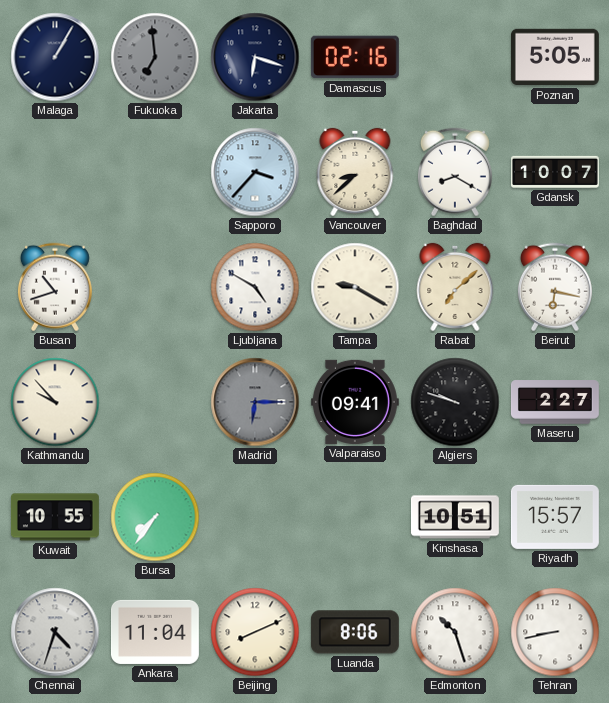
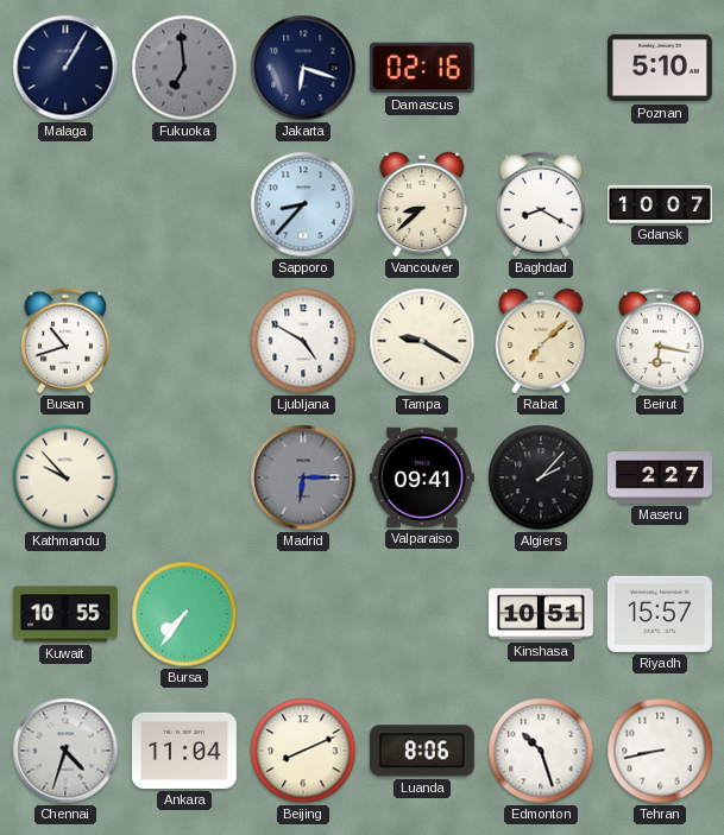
Poznan: 5:05 -> 5:10 (660, 68)
Sapporo: 3:37 -> 8:37 (303, 204)
Algiers: 9:48 -> 2:07 (541, 477)
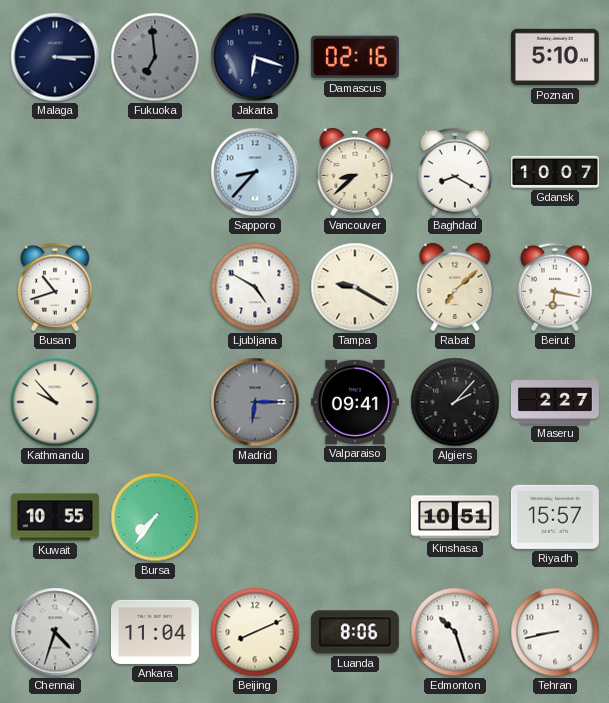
Malaga: 1:05 -> 3:15 (55, 57)
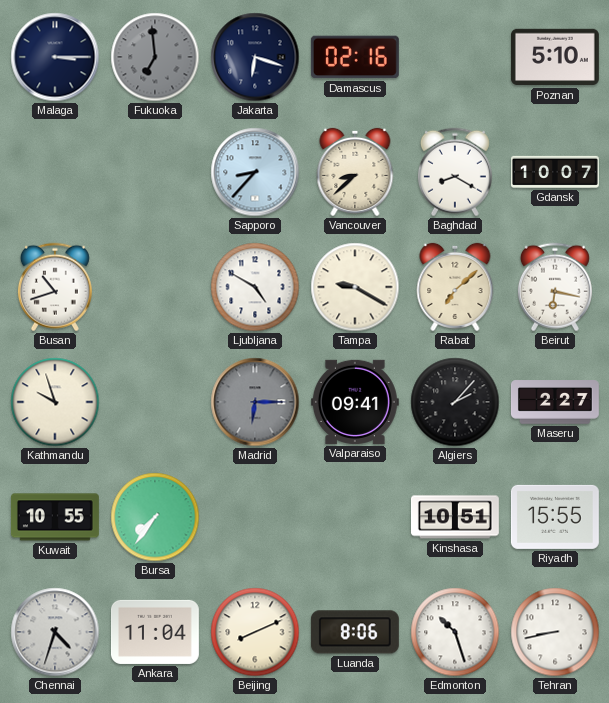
Kathmandu: 9:53 -> 9:57 (55, 402)
Riyadh: 15:57 -> 15:55 (555, 517)
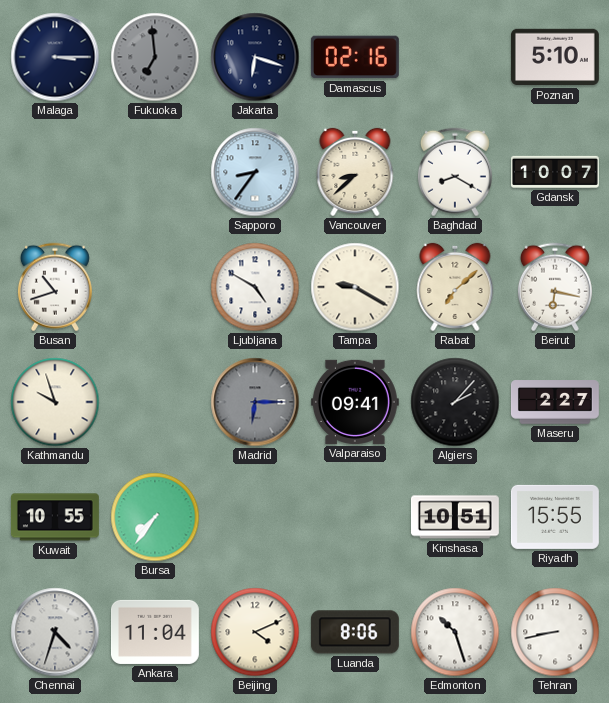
Sapporo: 8:37 -> 8:36 (255, 172)
Beijing: 8:11 -> 4:11 (255, 632)
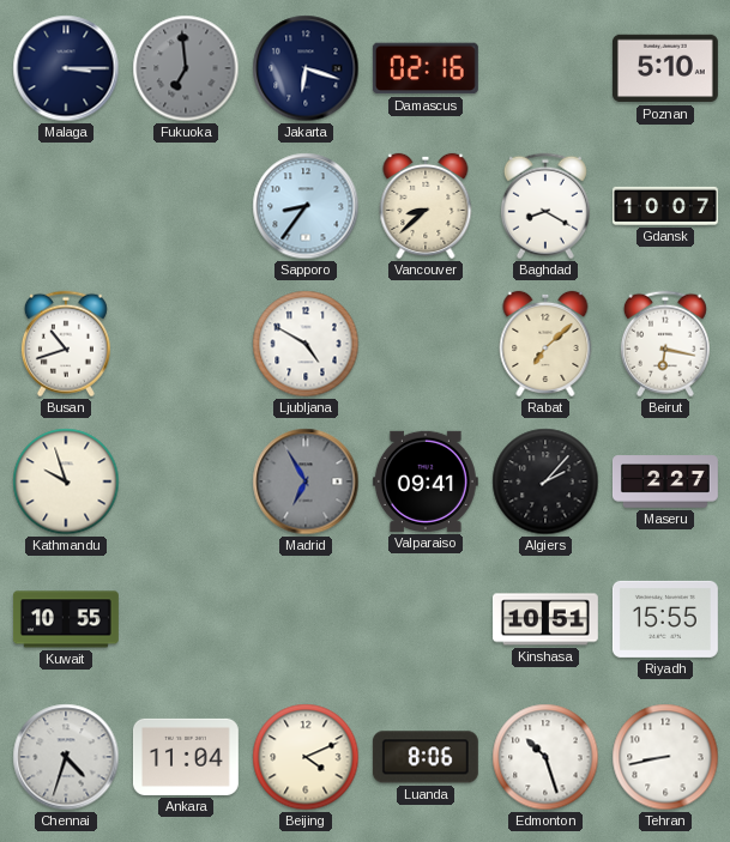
Tampa: 9:20 -> none (355, 287)
Madrid: 6:15 -> 6:55 (306, 481)
Bursa: 7:36 -> none (155, 517)
